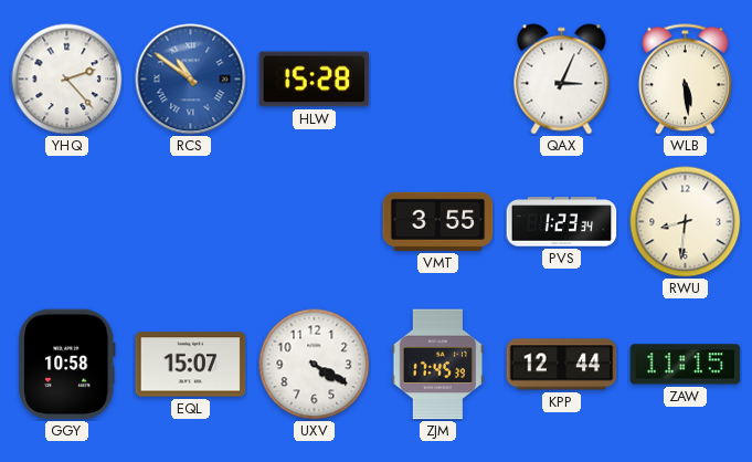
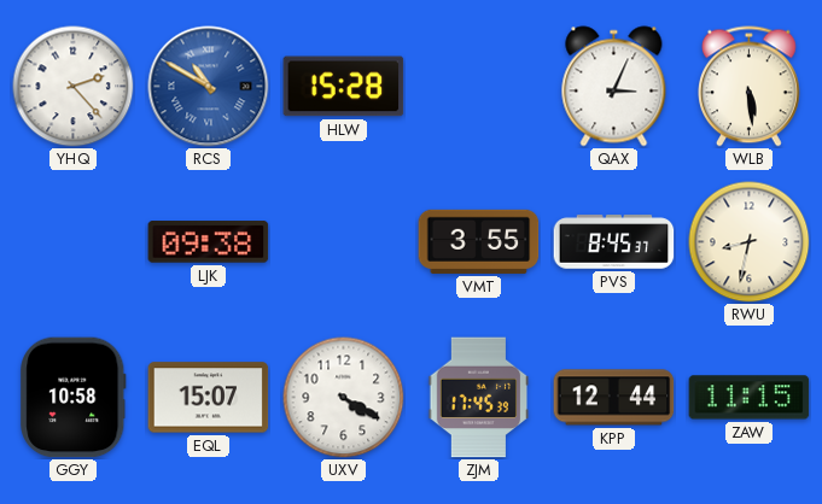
RCS: 10:51 -> 10:50 (209, 87)
LJK: none -> 09:38 (209, 242)
PVS: 1:23 -> 8:45 (614, 242)
RWU: 8:31 -> 8:32 (750, 242)
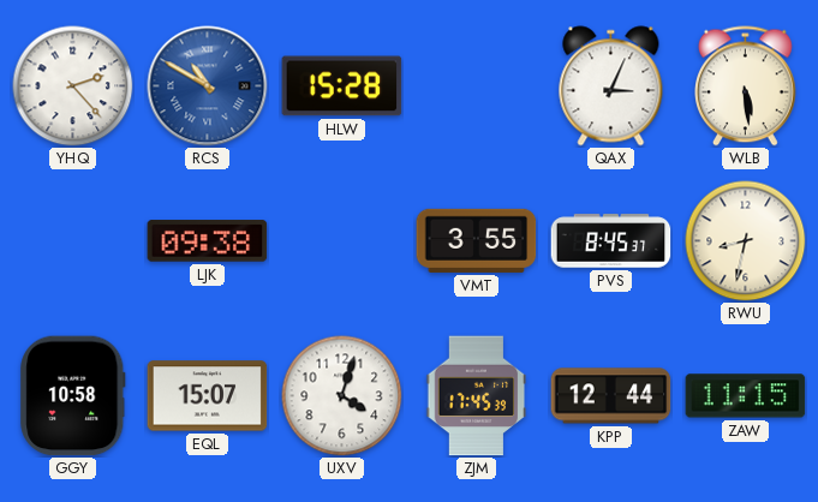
UXV: 4:20 -> 4:03 (342, 396)
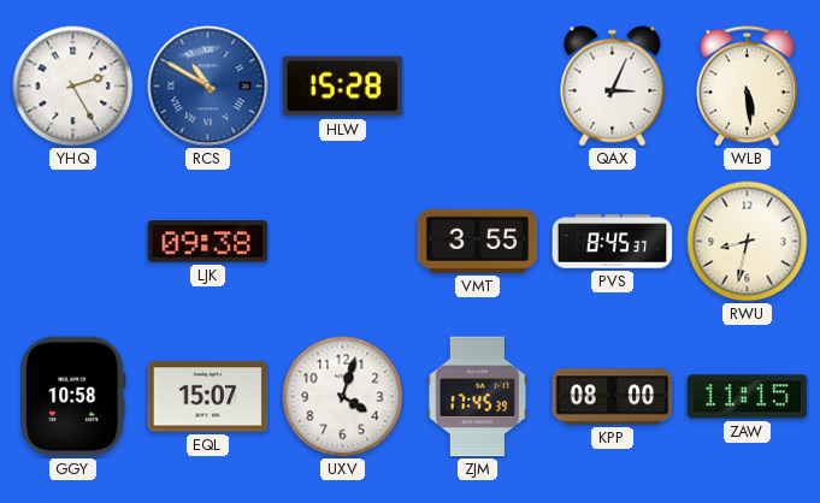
YHQ: 2:23 -> 2:25 (73, 87)
KPP: 12:44 -> 08:00 (613, 397)
